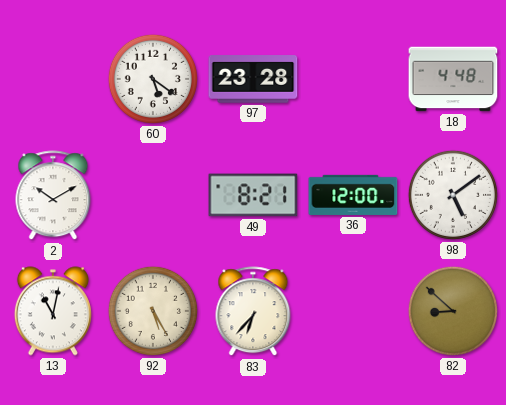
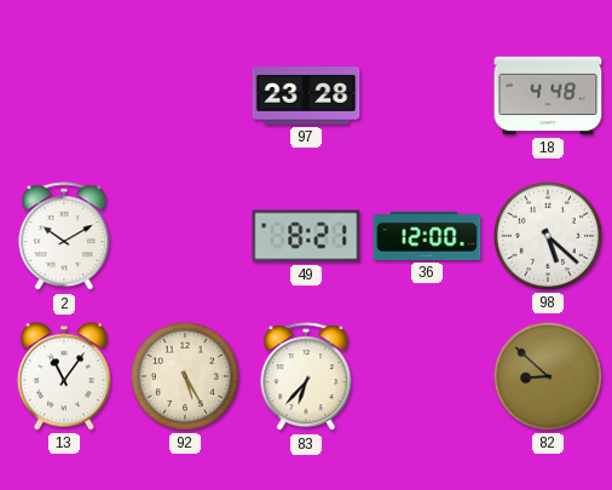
60: 5:21 -> none (153, 79)
98: 5:09 -> 5:22 (548, 236)
13: 11:02 -> 11:06 (64, 376)
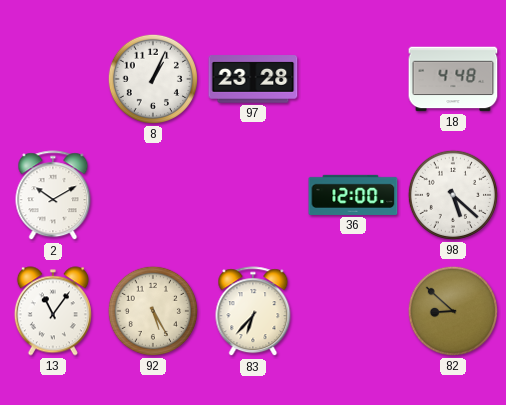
8: none -> 1:04 (153, 79)
49: 8:21 -> none (306, 236)
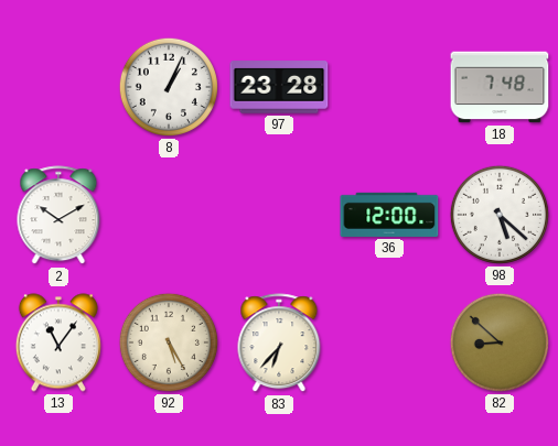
18: 4:48 -> 7:48 (500, 87)
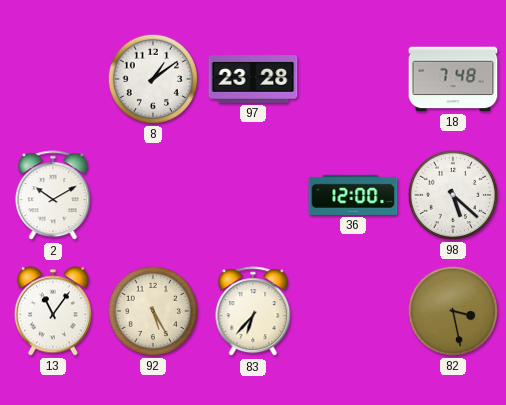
8: 1:04 -> 1:09 (153, 79)
82: 8:52 -> 3:28 (453, 311)
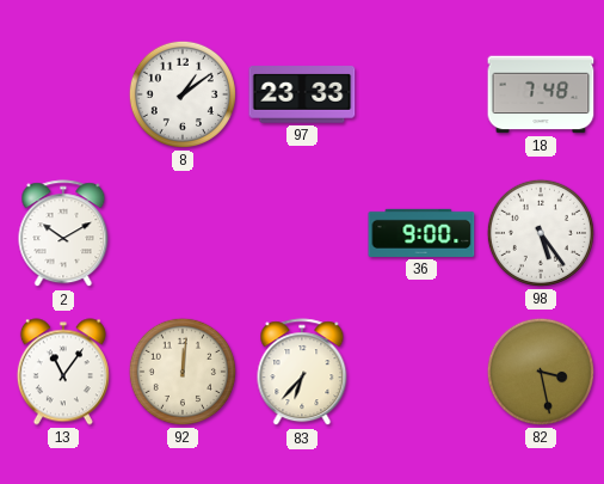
97: 23:28 -> 23:33 (302, 94)
36: 12:00 -> 9:00 (421, 233)
98: 5:22 -> 5:24 (541, 233)
92: 5:25 -> 12:01 (183, 372)
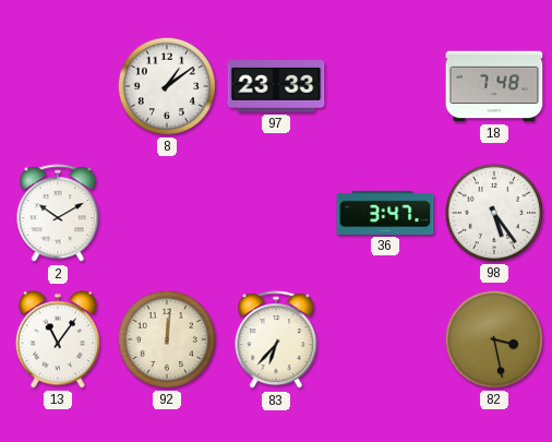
36: 9:00 -> 3:47 (385, 213)
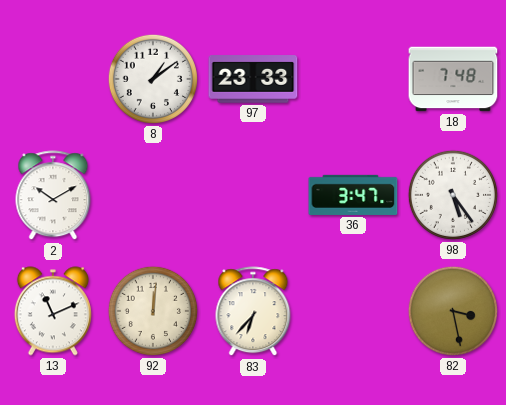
13: 11:06 -> 11:11 (53, 311)
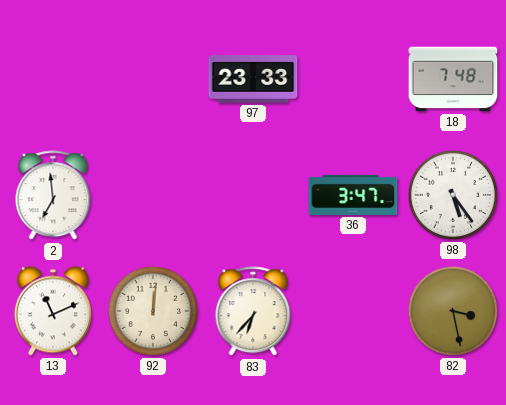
8: 1:09 -> none (153, 79)
2: 10:10 -> 6:59 (53, 196)
